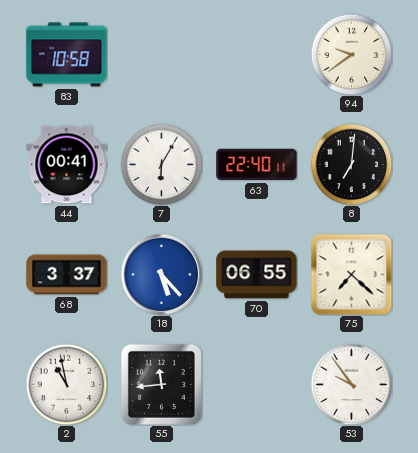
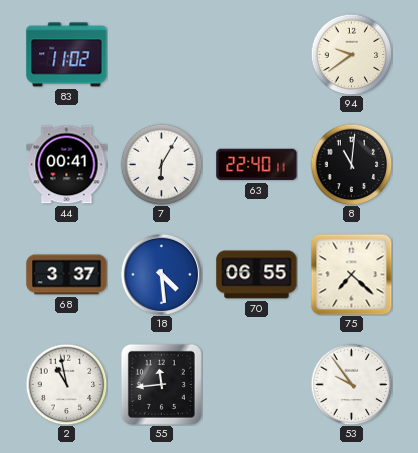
83: 10:58 -> 11:02 (67, 55)
8: 7:01 -> 11:01 (351, 164)
18: 5:23 -> 4:29 (161, 274)
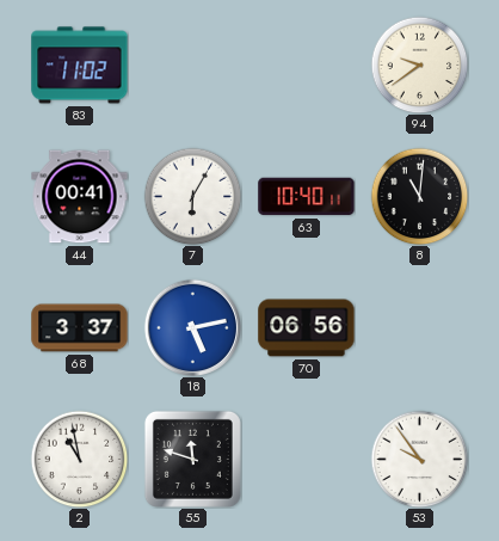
63: 22:40 -> 10:40 (307, 197)
18: 4:29 -> 5:13 (192, 327)
70: 06:55 -> 06:56 (307, 328)
75: 7:22 -> none (351, 274)
55: 11:44 -> 11:48 (192, 459)
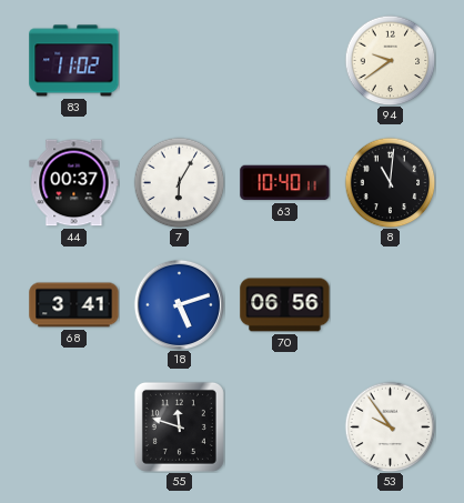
44: 00:41 -> 00:37 (74, 183)
68: 3:37 -> 3:41 (74, 305)
18: 5:13 -> 5:12 (179, 304)
2: 10:58 -> none (79, 459)
